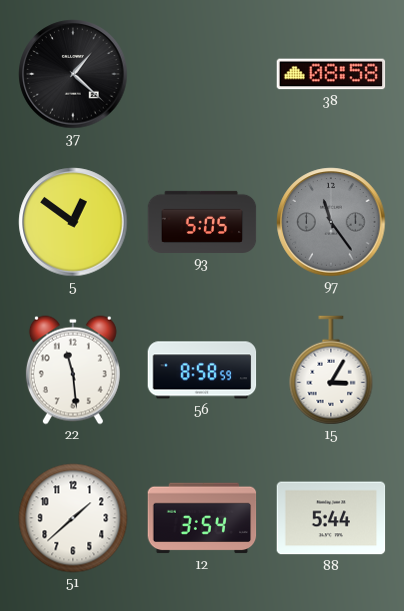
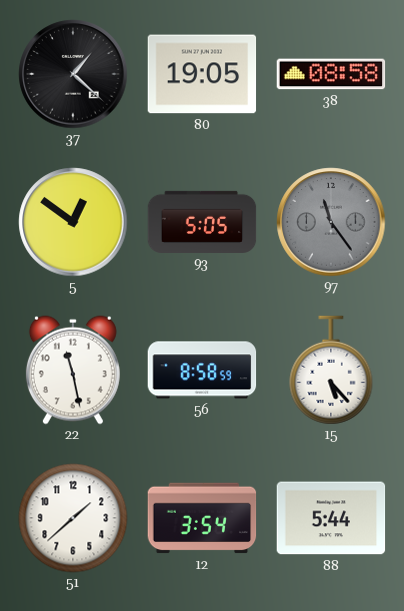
80: none -> 19:05 (202, 74)
22: 11:29 -> 11:28 (73, 370)
15: 3:05 -> 5:23 (331, 370)
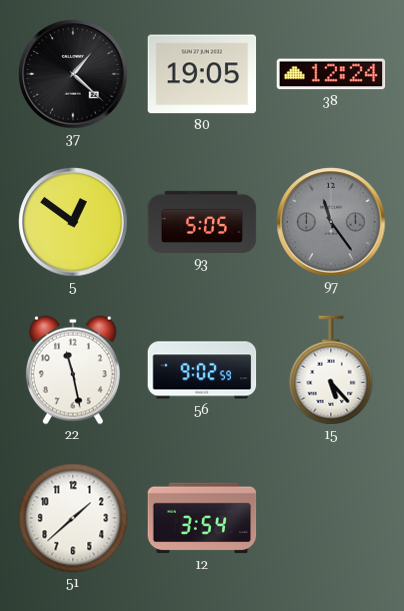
38: 08:58 -> 12:24 (331, 74)
56: 8:58 -> 9:02 (202, 370)
88: 5:44 -> none (331, 518)
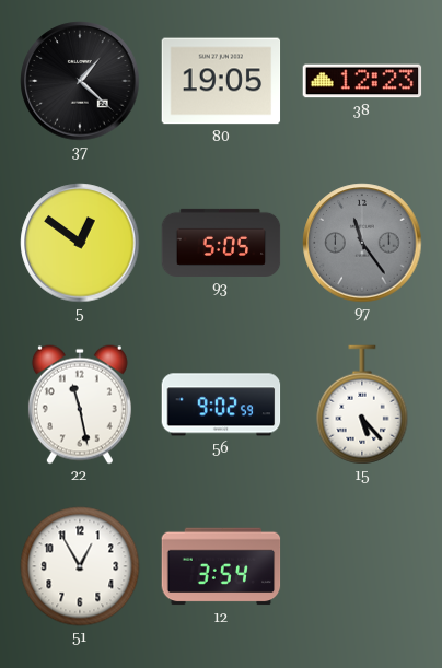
38: 12:24 -> 12:23 (362, 81)
51: 1:38 -> 12:55 (80, 566)
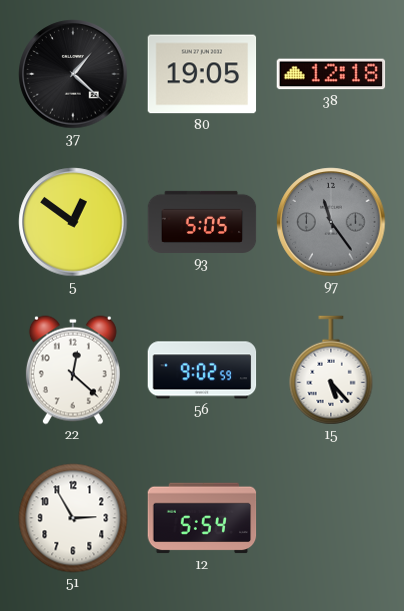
38: 12:23 -> 12:18 (331, 74)
22: 11:28 -> 12:22 (73, 370)
51: 12:55 -> 2:55 (73, 518)
12: 3:54 -> 5:54 (202, 518)
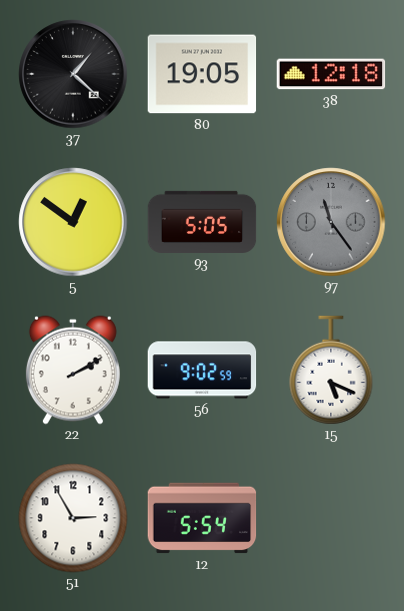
22: 12:22 -> 2:10 (73, 370)
15: 5:23 -> 5:19 (331, 370)
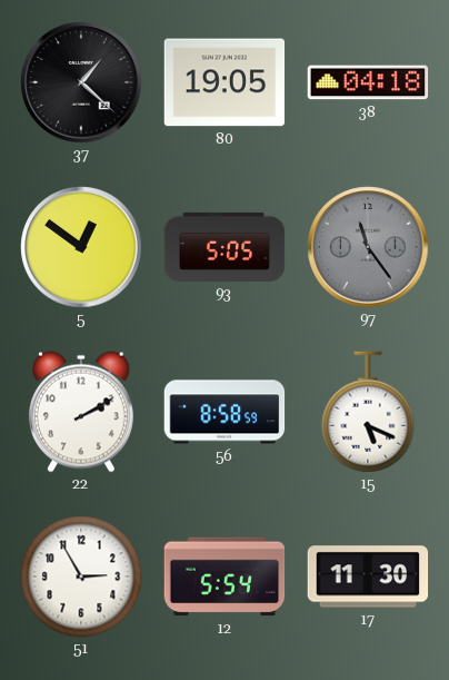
38: 12:18 -> 04:18 (368, 82)
56: 9:02 -> 8:58 (225, 412)
17: none -> 11:30 (368, 576)
